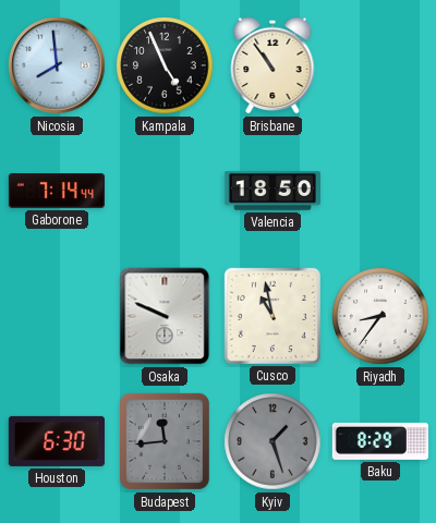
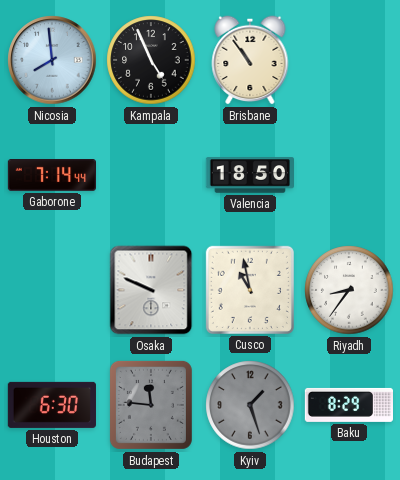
Budapest: 11:44 -> 11:46 (151, 405)
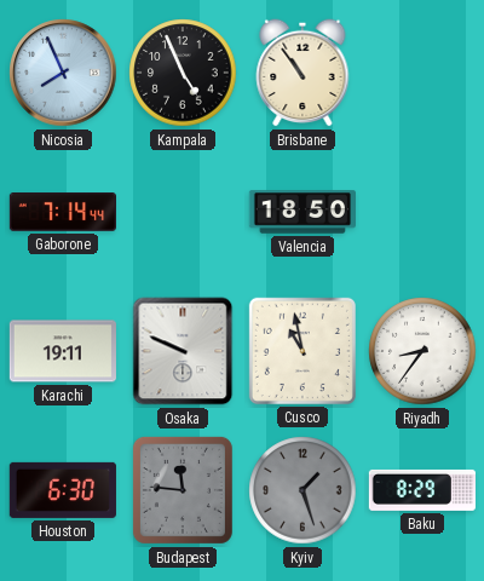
Nicosia: 7:59 -> 7:56 (63, 73)
Karachi: none -> 19:11 (63, 351)
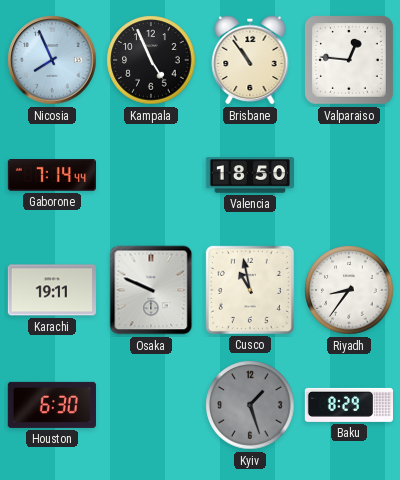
Valparaiso: none -> 12:46 (350, 61)
Budapest: 11:46 -> none (183, 490)
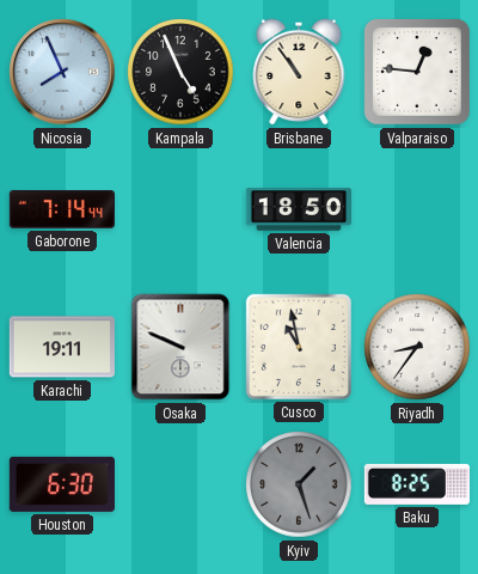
Baku: 8:29 -> 8:25 (416, 484)
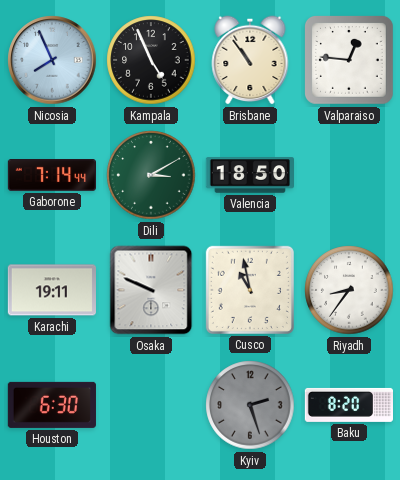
Dili: none -> 3:10 (151, 175)
Kyiv: 1:27 -> 2:27 (250, 405)
Baku: 8:25 -> 8:20 (348, 405)
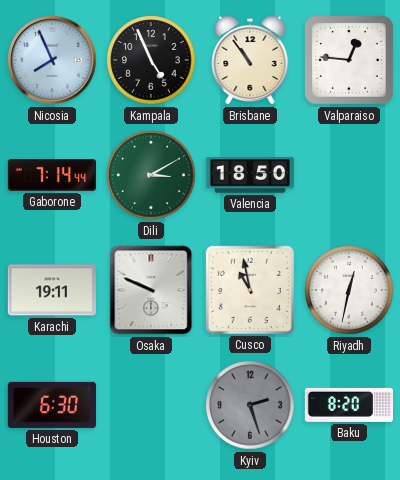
Riyadh: 8:36 -> 12:32 (349, 290)
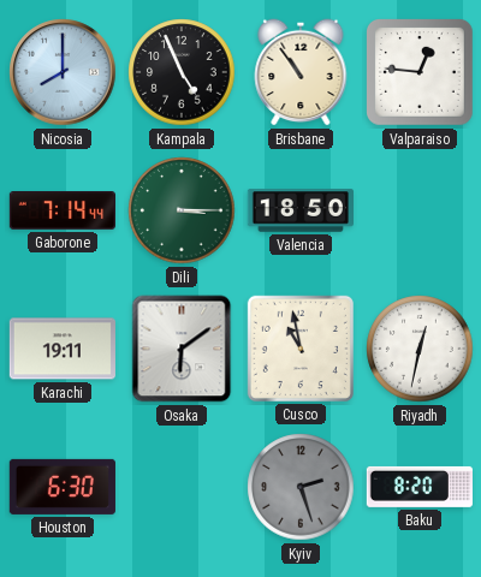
Nicosia: 7:56 -> 8:00 (63, 72)
Dili: 3:10 -> 3:15 (182, 210)
Osaka: 9:49 -> 6:09 (182, 349)
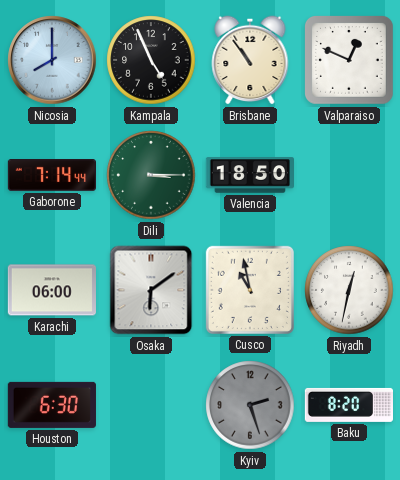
Valparaiso: 12:46 -> 12:49 (350, 61)
Karachi: 19:11 -> 06:00 (52, 290)
